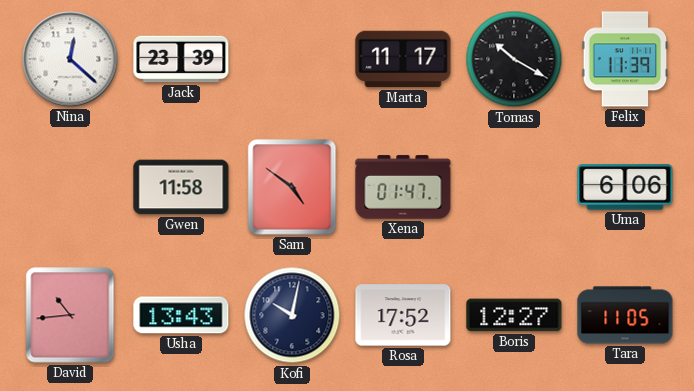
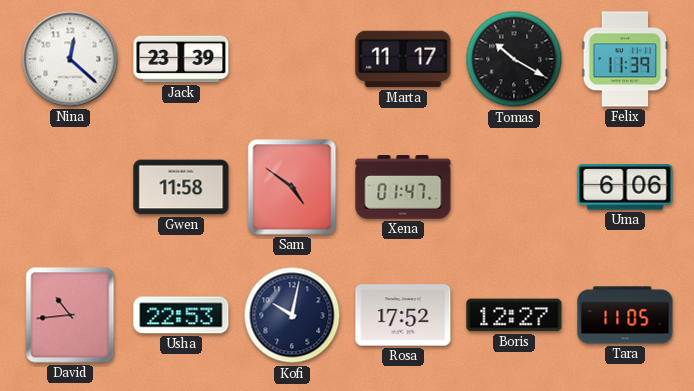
Usha: 13:43 -> 22:53 (181, 315)
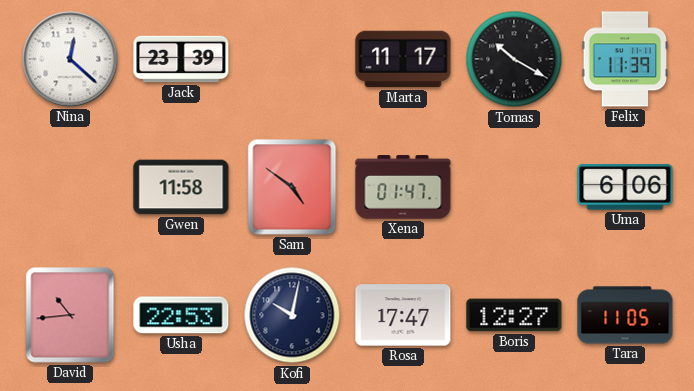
Rosa: 17:52 -> 17:47 (403, 315)
